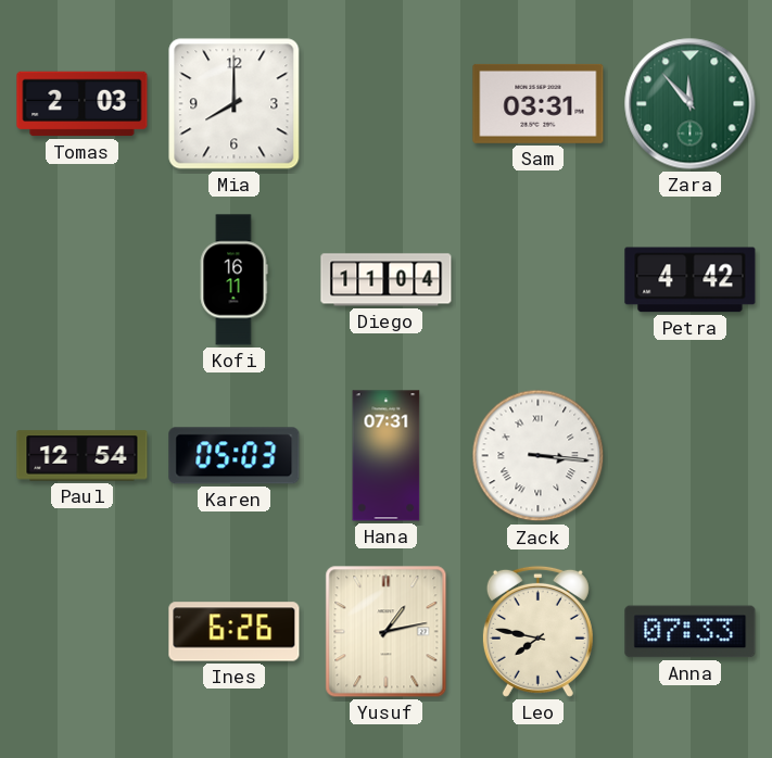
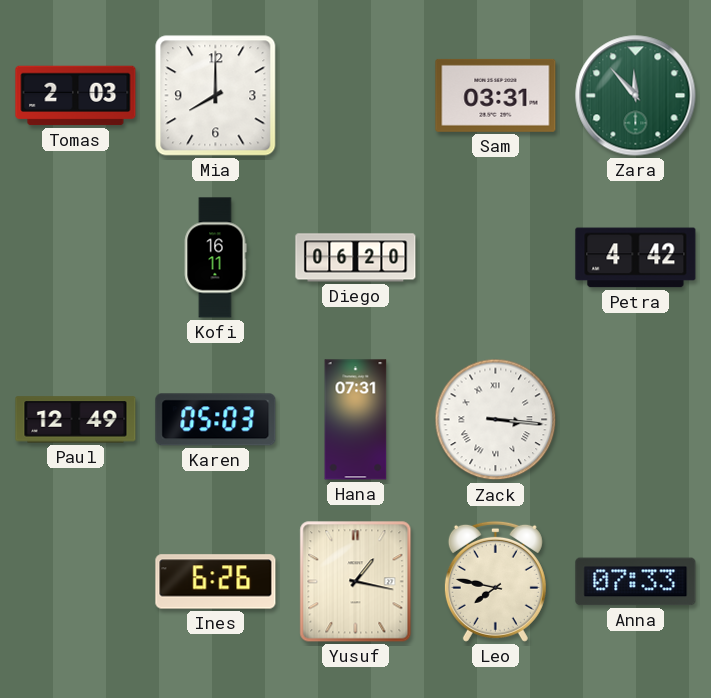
Diego: 11:04 -> 06:20 (356, 258)
Paul: 12:54 -> 12:49 (76, 420)
Yusuf: 1:13 -> 1:17 (356, 582)
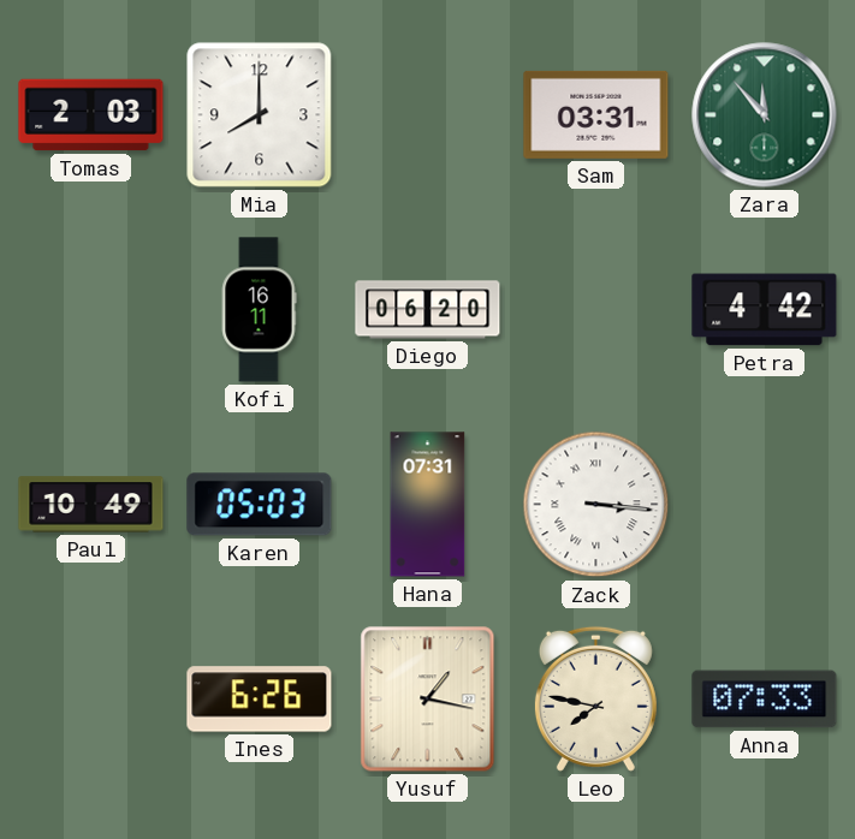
Paul: 12:49 -> 10:49 (91, 505)
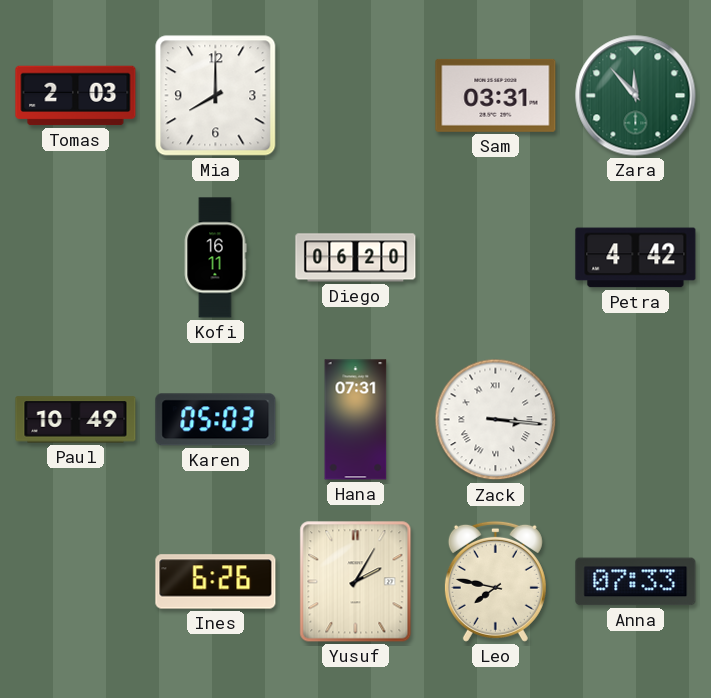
Yusuf: 1:17 -> 2:05 (356, 582)
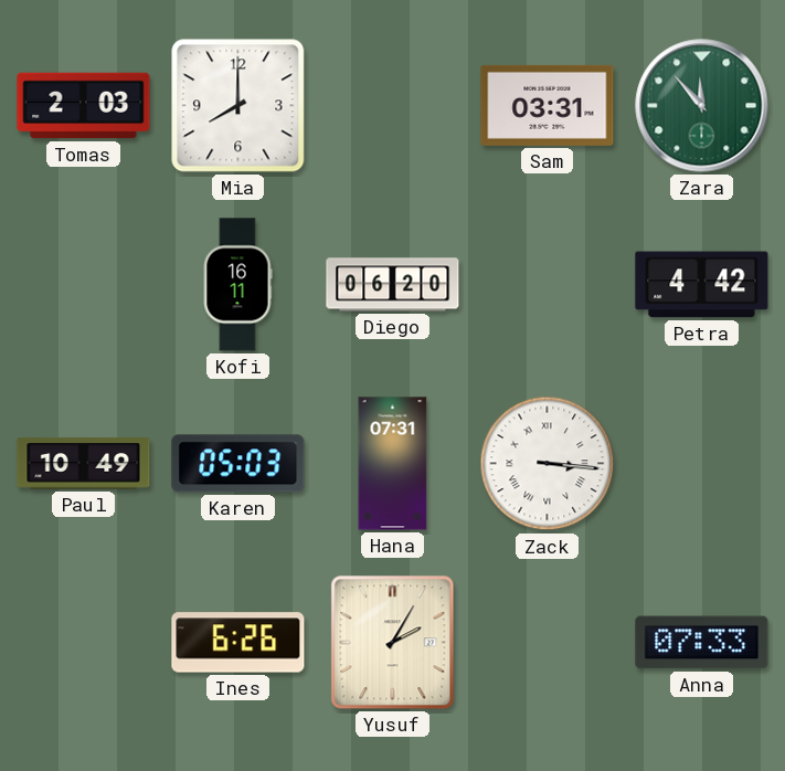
Leo: 7:47 -> none (495, 581)
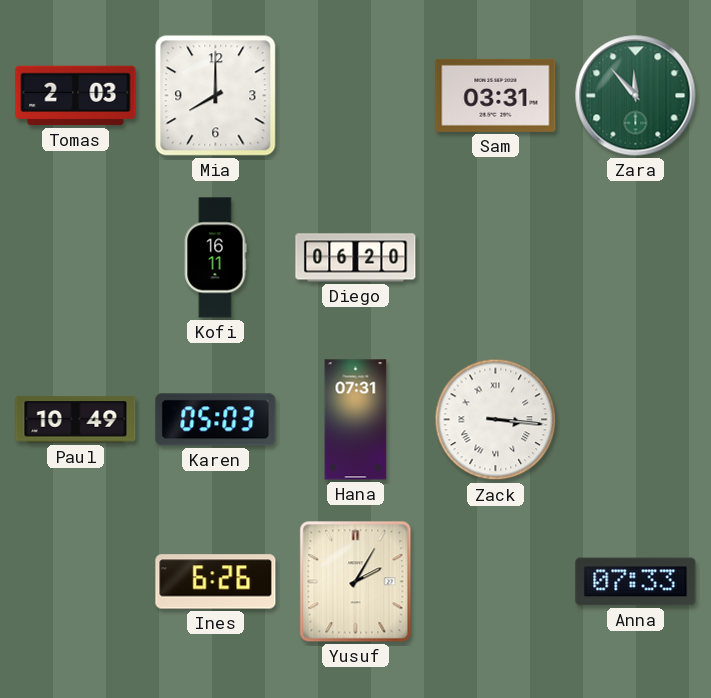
Petra: 4:42 -> none (702, 285)
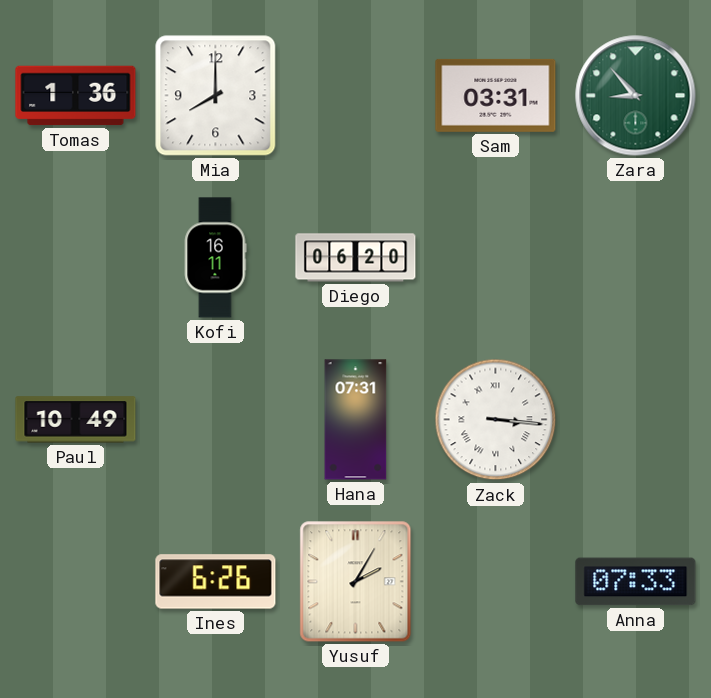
Tomas: 2:03 -> 1:36 (76, 96)
Zara: 11:53 -> 8:53 (636, 96)
Karen: 05:03 -> none (216, 420)
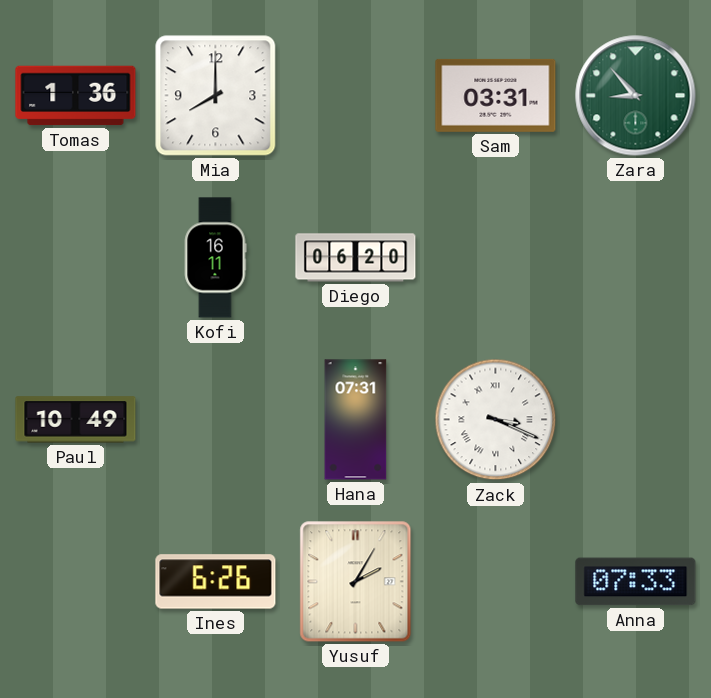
Zack: 3:16 -> 3:19 (496, 420)
